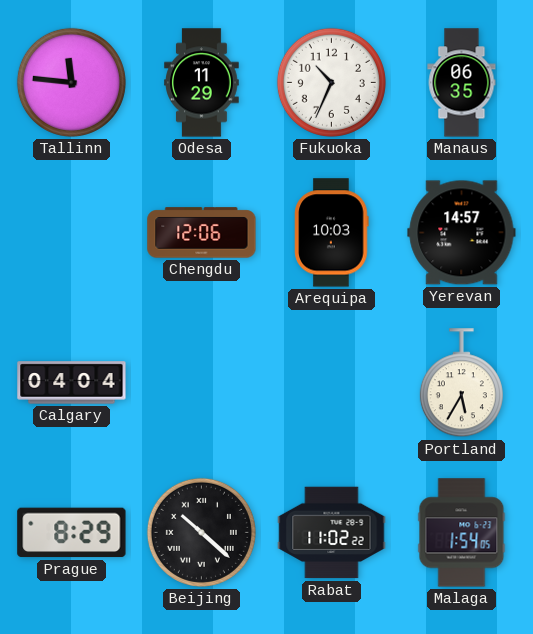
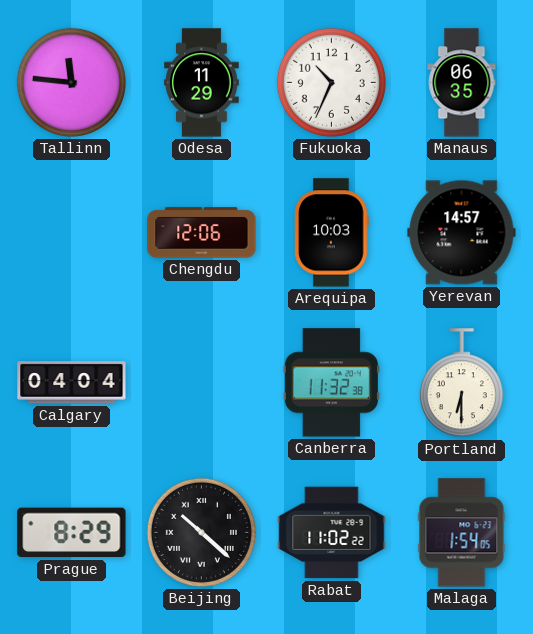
Canberra: none -> 11:32 (331, 383)
Portland: 5:35 -> 6:30 (461, 383)
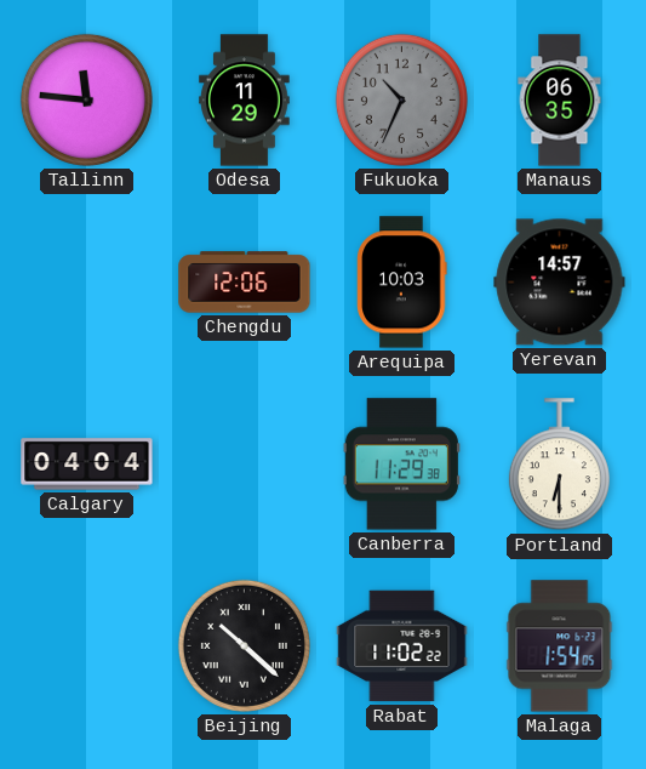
Fukuoka dial: white -> grey (401, 99)
Canberra: 11:32 -> 11:29 (401, 465)
Prague: 8:29 -> none (72, 533)
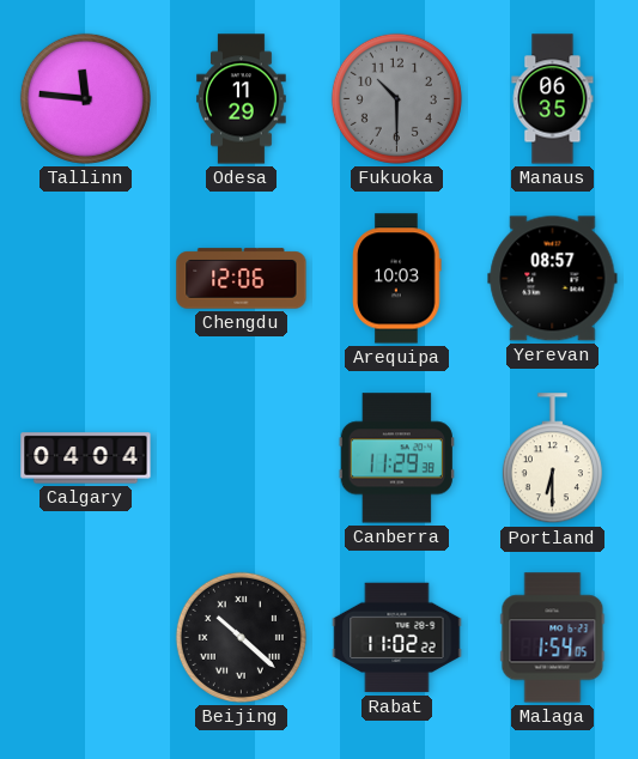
Fukuoka: 10:34 -> 10:30 (396, 98)
Yerevan: 14:57 -> 08:57 (553, 279)
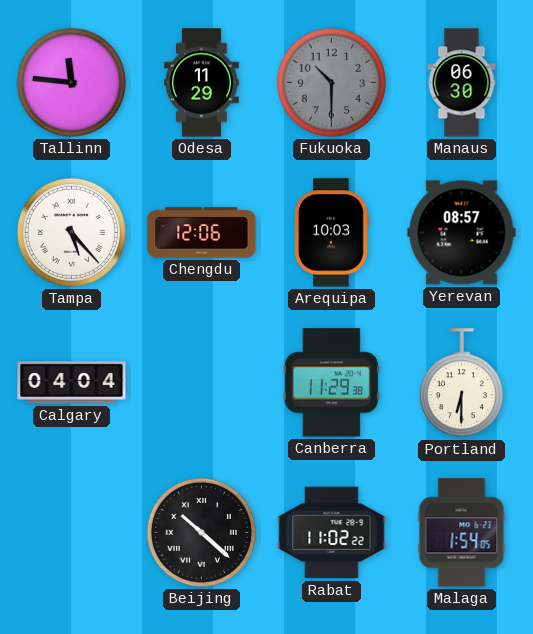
Manaus: 06:35 -> 06:30 (462, 83)
Tampa: none -> 5:23 (71, 232)
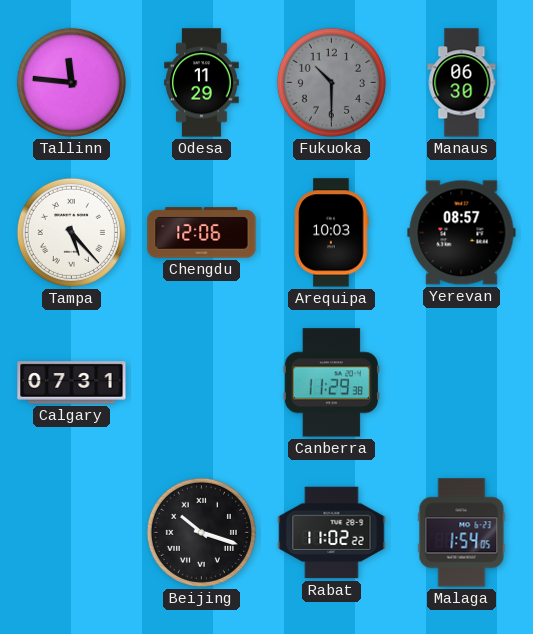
Calgary: 04:04 -> 07:31 (72, 383)
Portland: 6:30 -> none (461, 383)
Beijing: 10:22 -> 10:18 (201, 532)
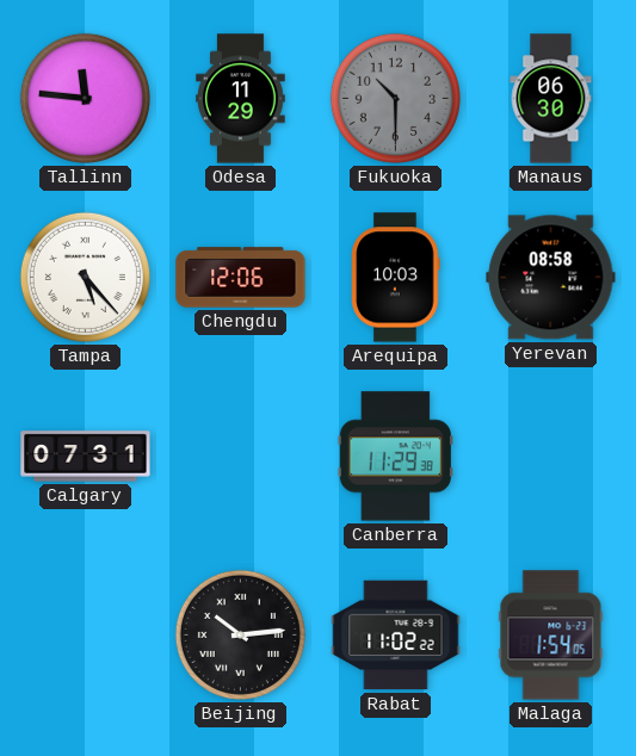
Yerevan: 08:57 -> 08:58 (551, 278)
Beijing: 10:18 -> 10:14 (240, 634)
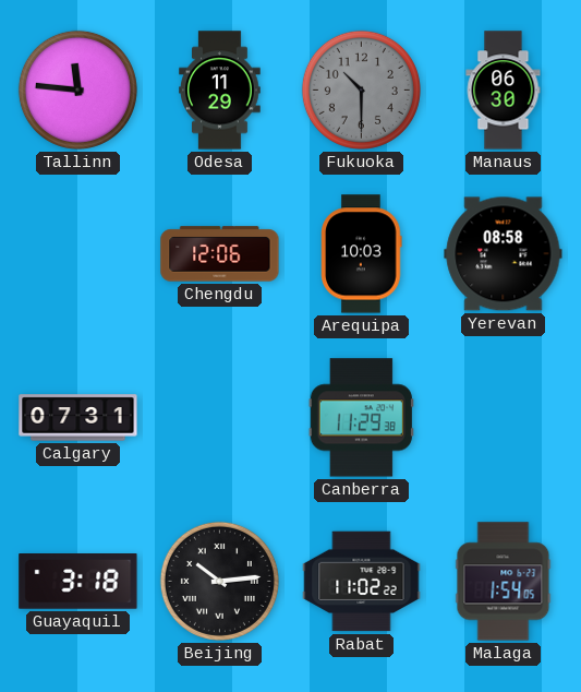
Tampa: 5:23 -> none (85, 277)
Guayaquil: none -> 3:18 (78, 582)
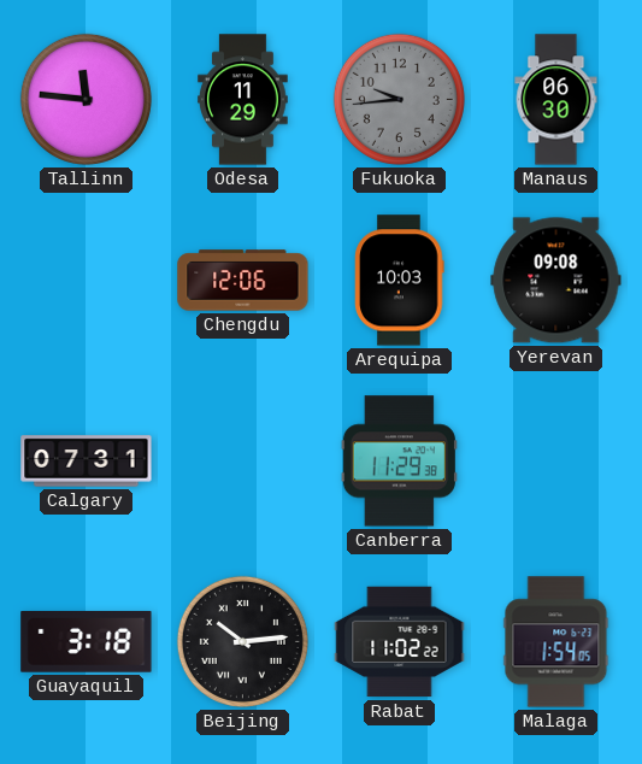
Fukuoka: 10:30 -> 9:44 (399, 99)
Yerevan: 08:58 -> 09:08 (556, 281)
